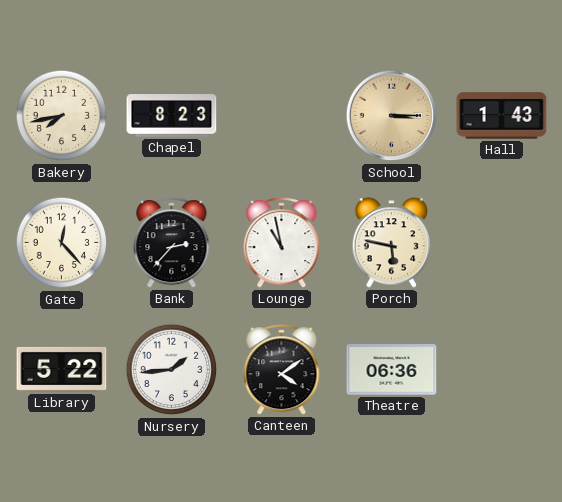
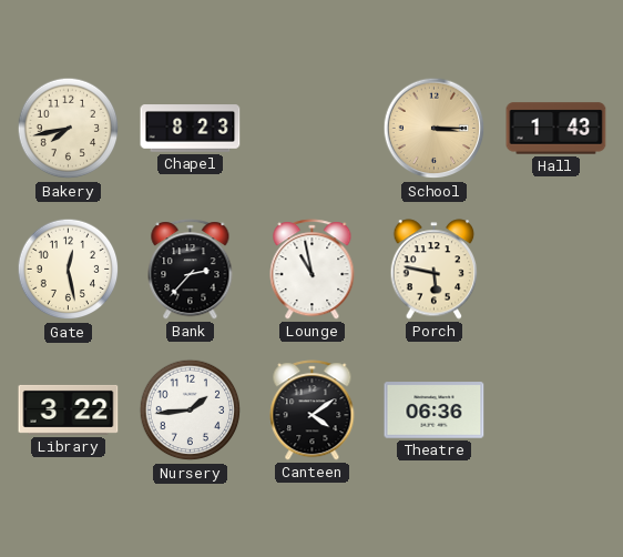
Gate: 12:23 -> 12:28 (69, 270)
Library: 5:22 -> 3:22 (69, 409)
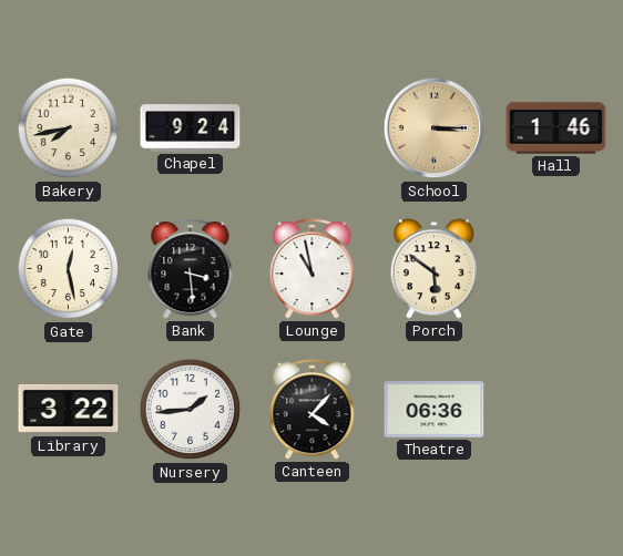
Chapel: 8:23 -> 9:24 (191, 128)
Hall: 1:43 -> 1:46 (556, 128)
Bank: 2:37 -> 3:29 (191, 269)
Porch: 5:47 -> 5:51 (435, 269)
Canteen: 4:09 -> 4:07 (313, 410)
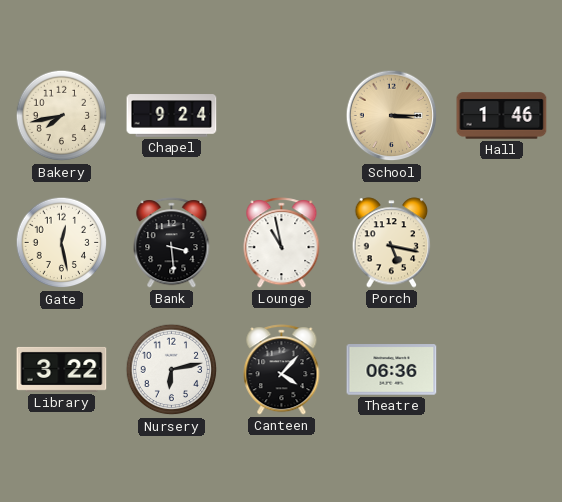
Porch: 5:51 -> 5:17 (392, 243)
Nursery: 1:44 -> 6:13 (172, 370)
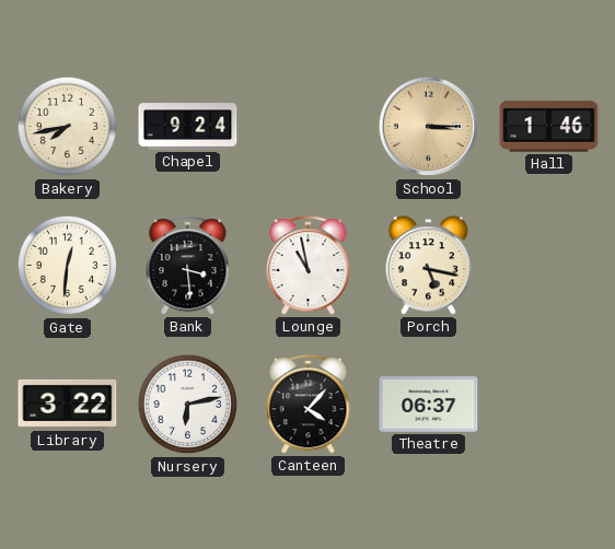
Gate: 12:28 -> 12:31 (68, 266)
Theatre: 06:36 -> 06:37 (429, 405)
